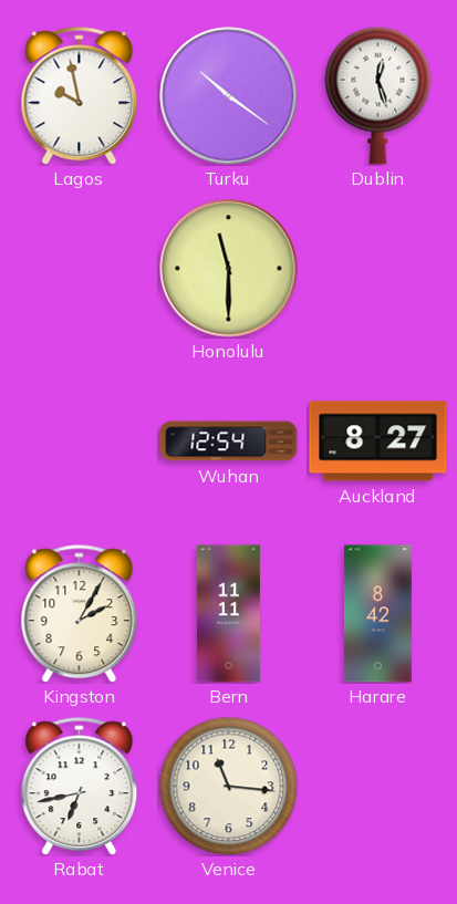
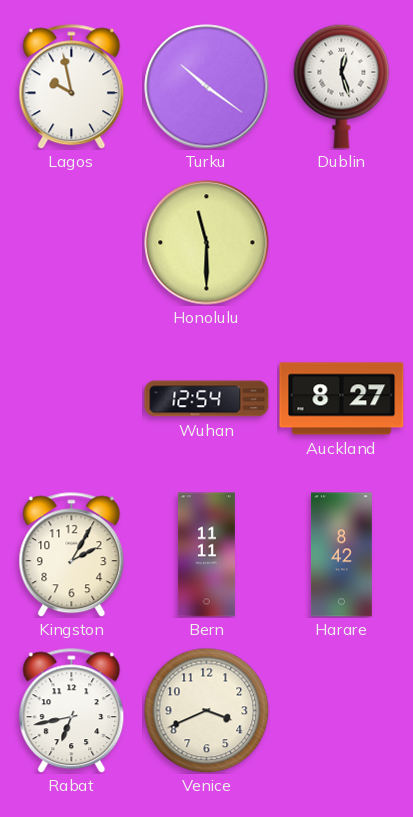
Venice: 11:16 -> 3:41 (206, 710)
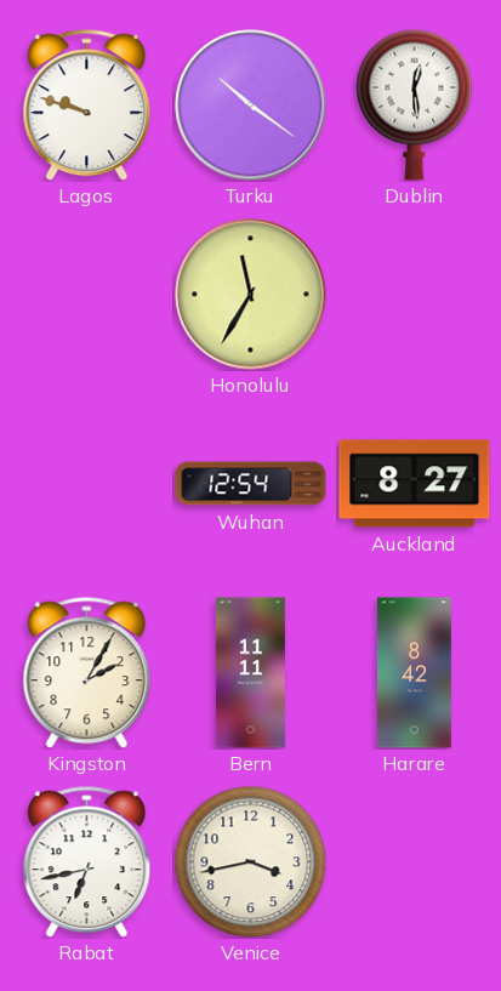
Lagos: 9:58 -> 9:48 (87, 106)
Dublin: 12:27 -> 12:29 (415, 104)
Honolulu: 11:30 -> 11:35 (251, 295)
Venice: 3:41 -> 3:43 (250, 861)
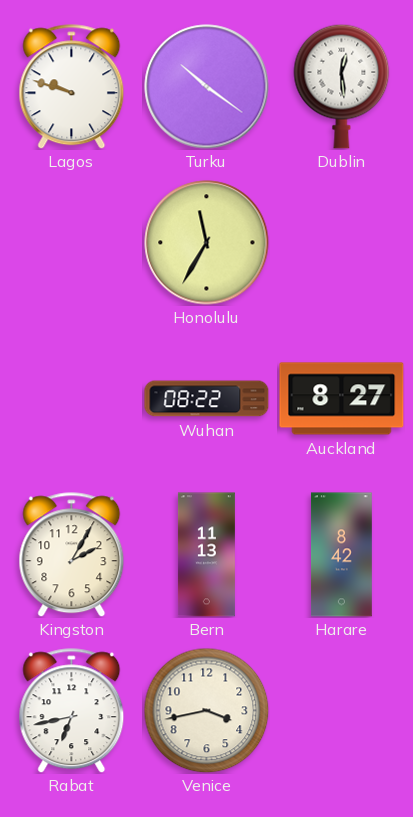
Wuhan: 12:54 -> 08:22 (207, 399)
Bern: 11:11 -> 11:13 (206, 555)
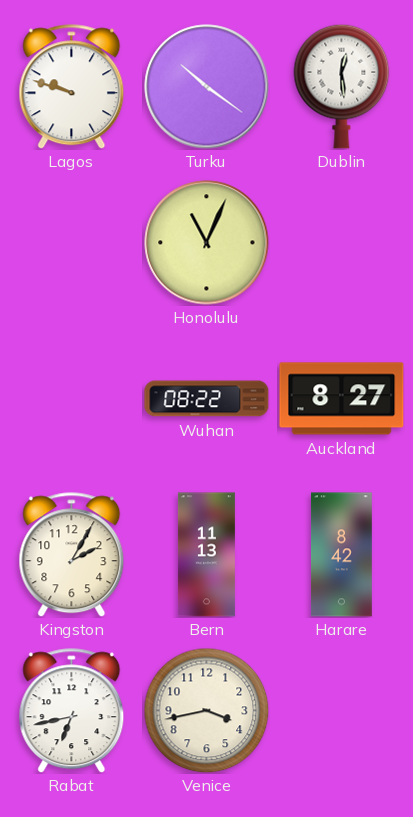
Honolulu: 11:35 -> 11:04 (207, 243)
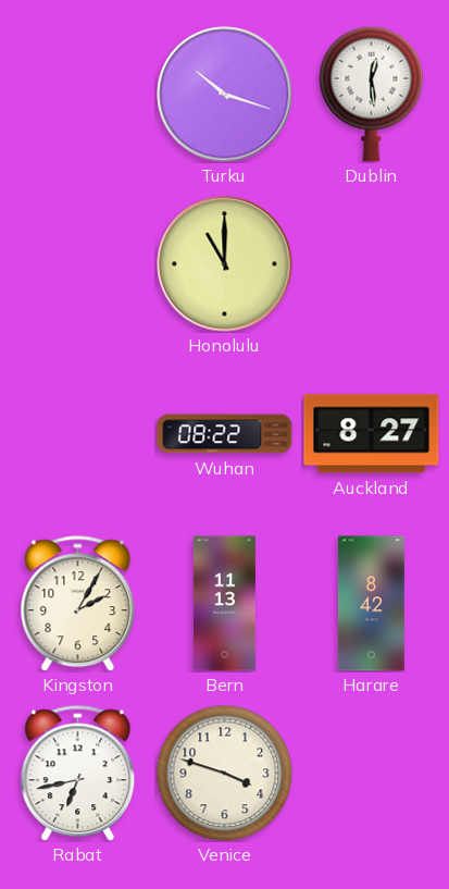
Lagos: 9:48 -> none (72, 87)
Turku: 10:21 -> 10:18 (225, 95)
Honolulu: 11:04 -> 11:00 (225, 264)
Venice: 3:43 -> 3:48 (224, 773)
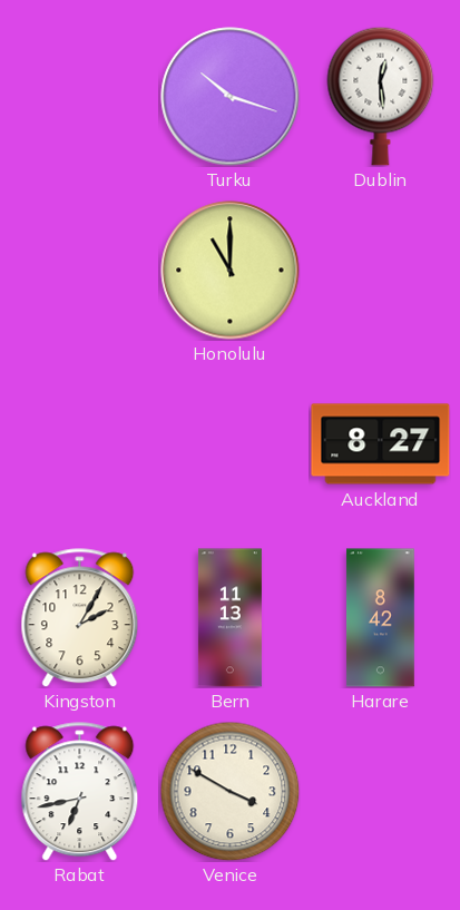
Wuhan: 08:22 -> none (225, 434)
Venice: 3:48 -> 3:50 (229, 791)
